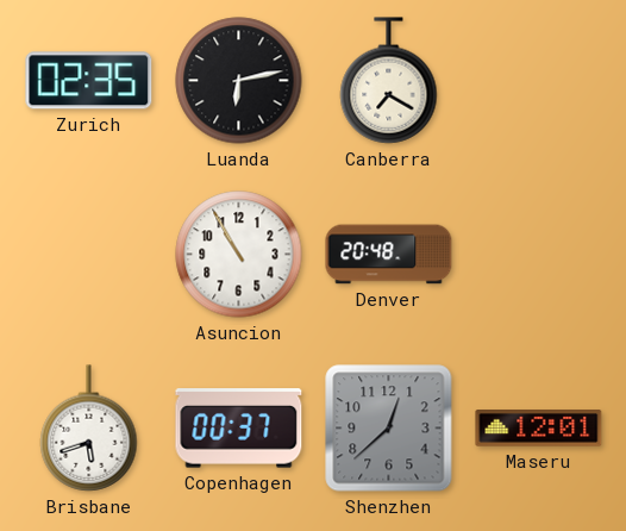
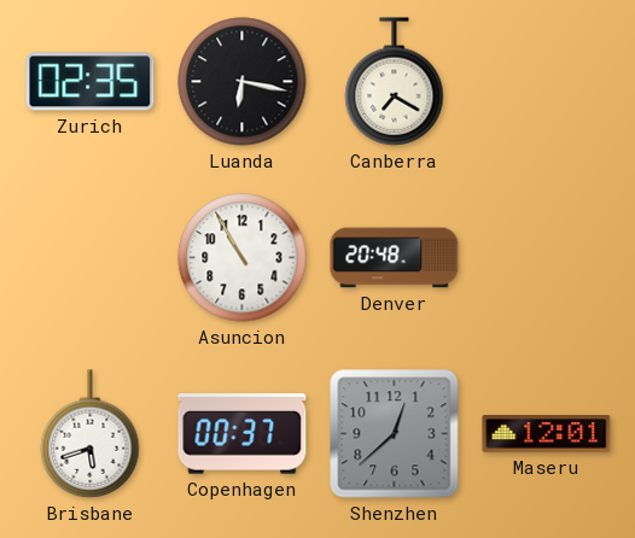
Luanda: 6:13 -> 6:17 (243, 82)
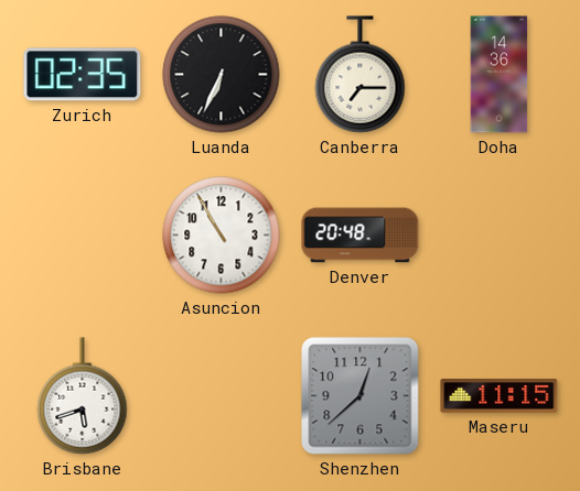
Luanda: 6:17 -> 6:34 (222, 75)
Canberra: 7:20 -> 7:15 (361, 75)
Doha: none -> 14:36 (500, 75)
Copenhagen: 00:37 -> none (243, 434)
Maseru: 12:01 -> 11:15 (500, 396)
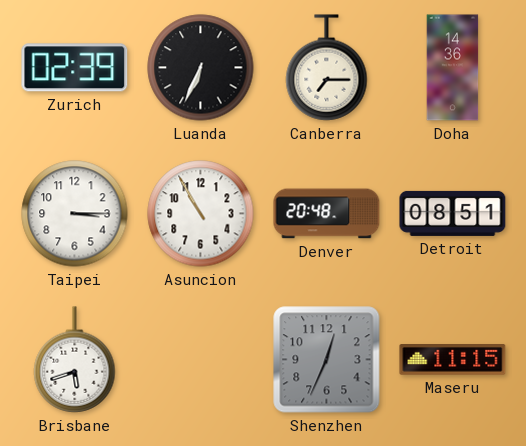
Zurich: 02:35 -> 02:39 (75, 68)
Taipei: none -> 3:15 (75, 214)
Detroit: none -> 08:51 (453, 213)
Shenzhen: 12:38 -> 12:34 (327, 360)
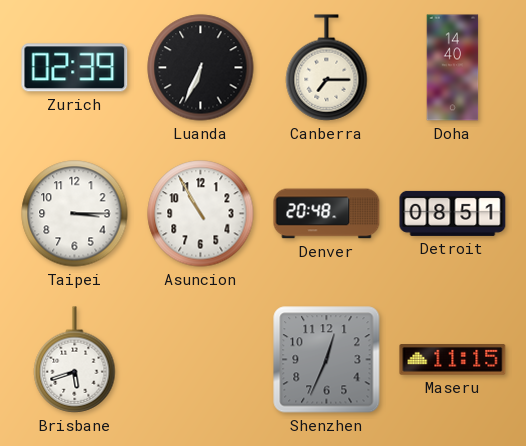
Doha: 14:36 -> 14:40 (453, 68)
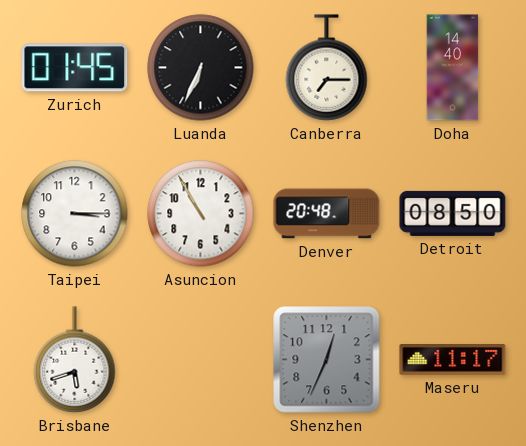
Zurich: 02:39 -> 01:45 (75, 68)
Detroit: 08:51 -> 08:50 (453, 213)
Maseru: 11:15 -> 11:17 (453, 360)
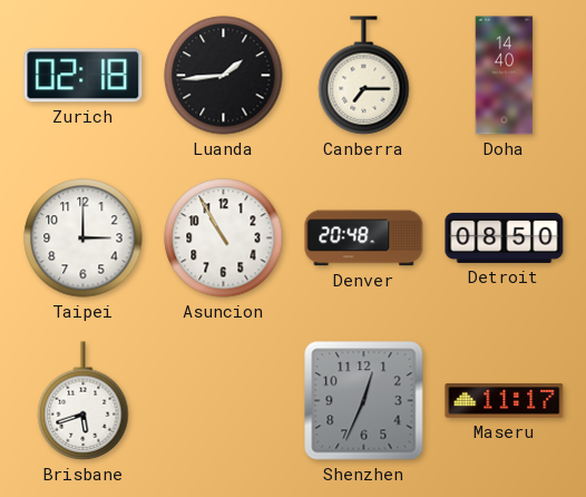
Zurich: 01:45 -> 02:18 (84, 76)
Luanda: 6:34 -> 1:44 (224, 76)
Taipei: 3:15 -> 3:00 (84, 238)
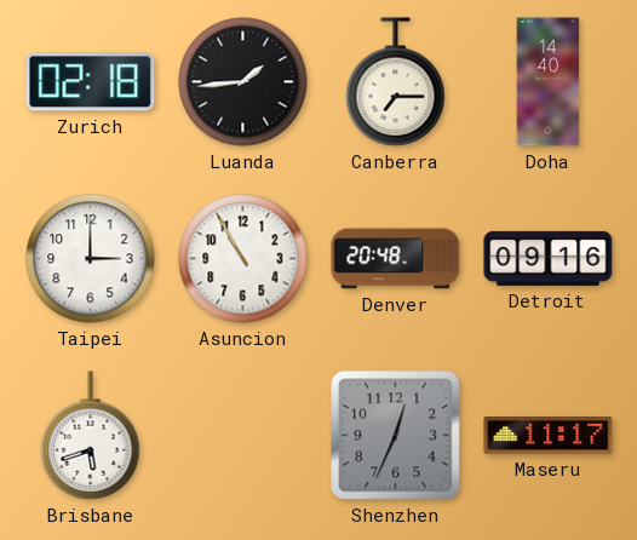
Detroit: 08:50 -> 09:16 (549, 258)
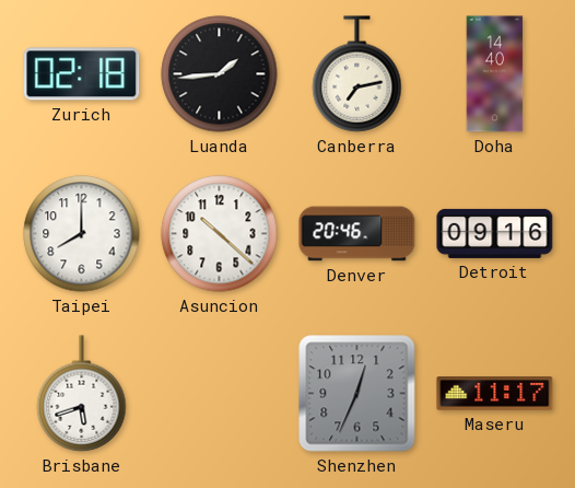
Canberra: 7:15 -> 7:13 (357, 74)
Taipei: 3:00 -> 8:00 (82, 234)
Asuncion: 10:55 -> 10:22 (220, 234)
Denver: 20:48 -> 20:46 (357, 234)
